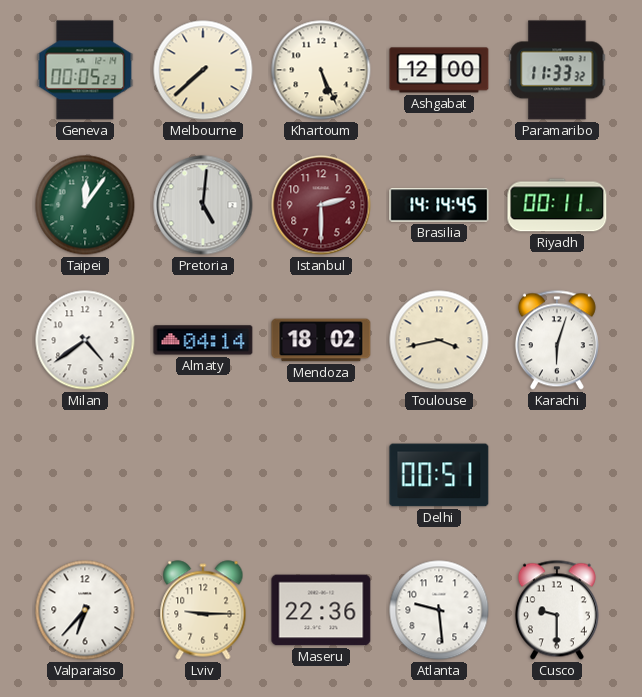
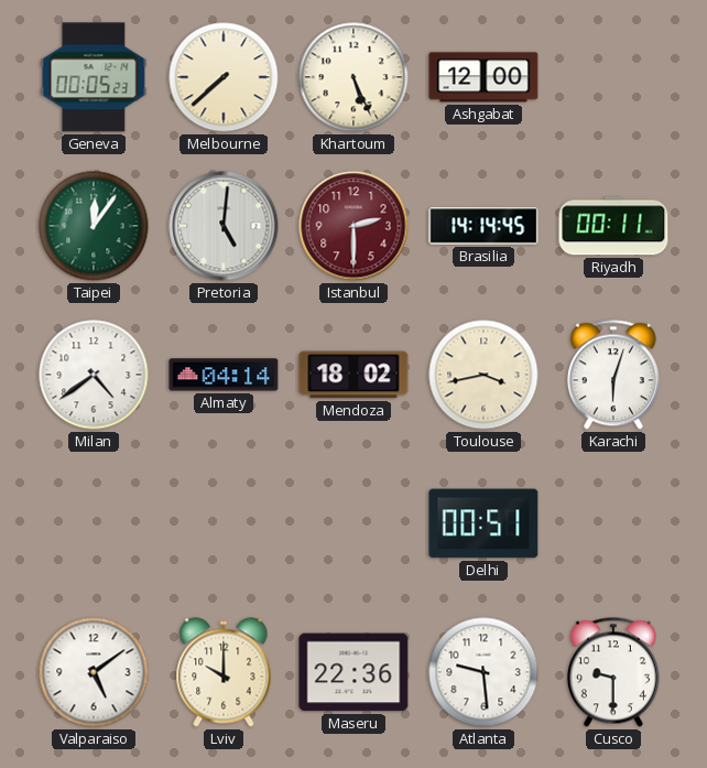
Paramaribo: 11:33 -> none (557, 70)
Valparaiso: 6:37 -> 5:09 (94, 672)
Lviv: 9:15 -> 10:00 (224, 672)
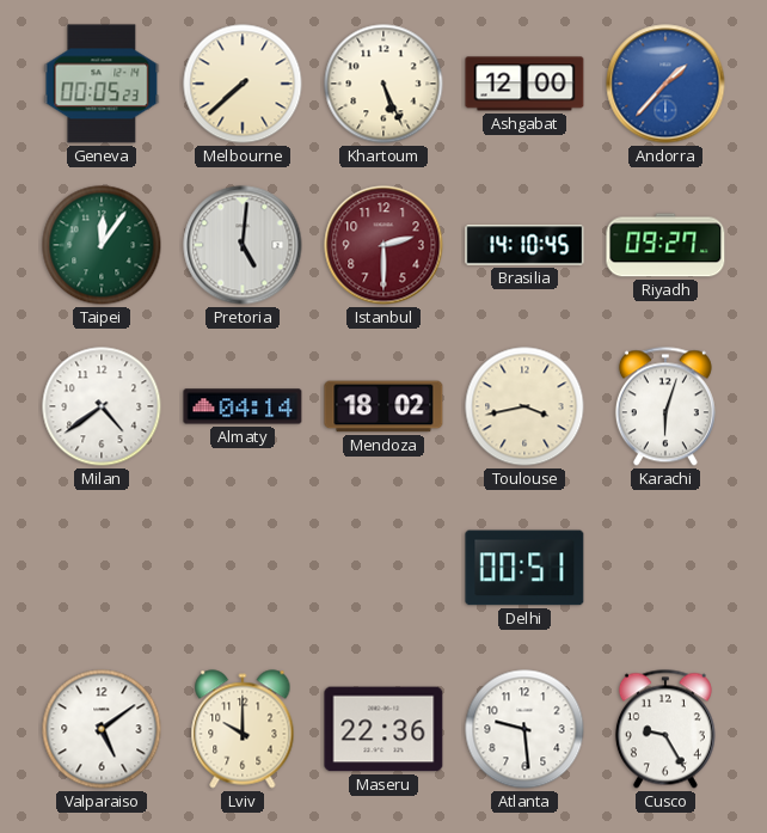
Andorra: none -> 1:37 (665, 84)
Brasilia: 14:14 -> 14:10 (524, 245)
Riyadh: 00:11 -> 09:27 (665, 245)
Cusco: 9:30 -> 9:25 (665, 729)
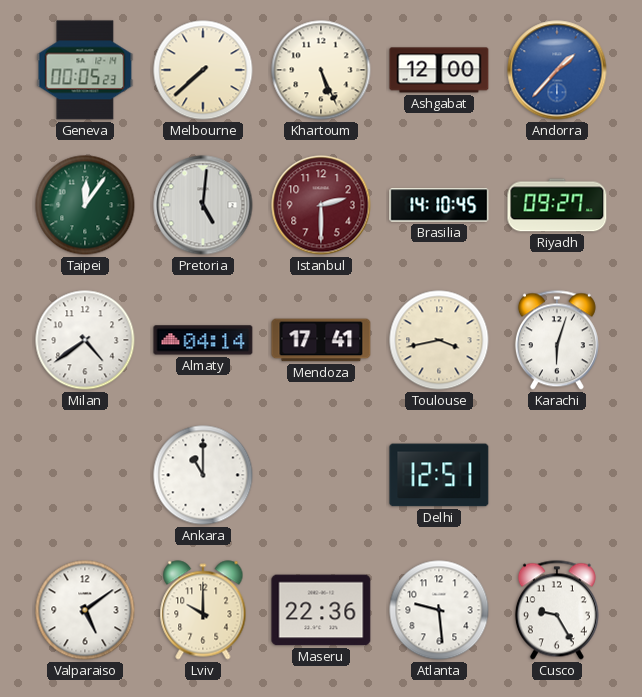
Mendoza: 18:02 -> 17:41 (321, 340)
Ankara: none -> 11:00 (203, 475)
Delhi: 00:51 -> 12:51 (439, 475)
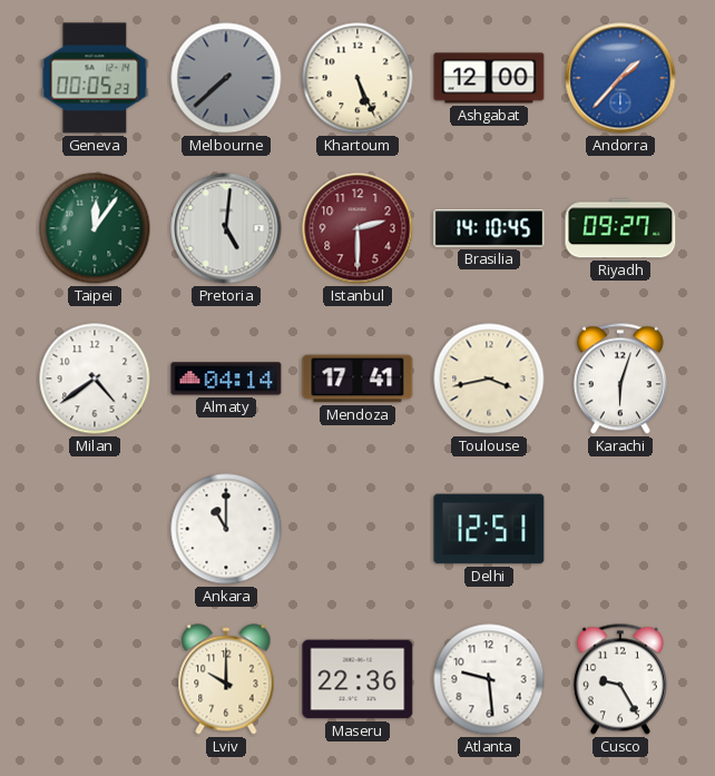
Melbourne dial: cream -> grey (226, 78)
Valparaiso: 5:09 -> none (85, 610)
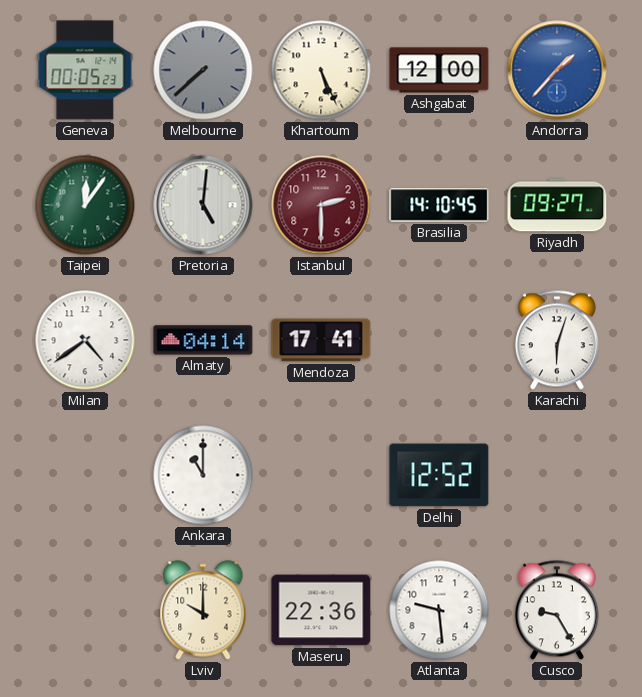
Toulouse: 3:43 -> none (489, 379)
Delhi: 12:51 -> 12:52 (439, 475)
